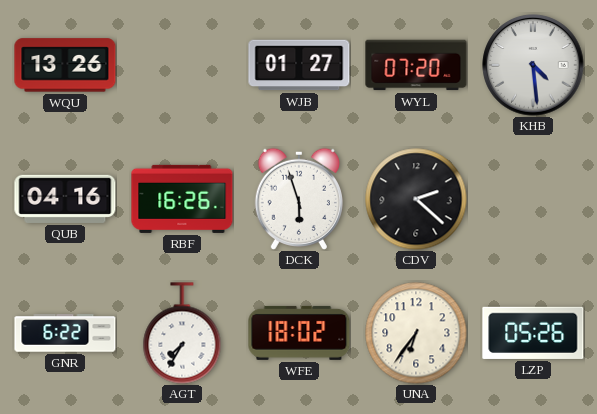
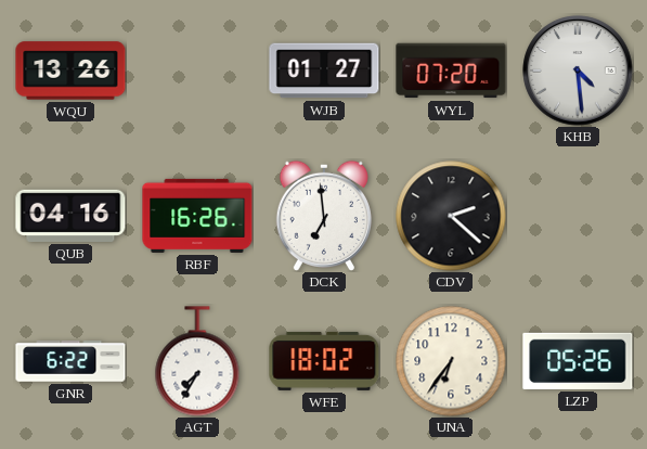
DCK: 5:57 -> 6:59 (324, 215)
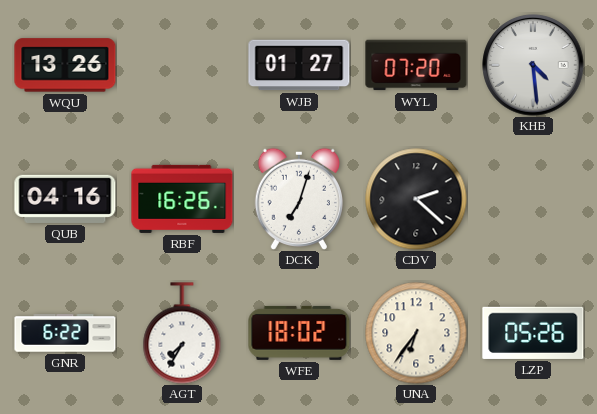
DCK: 6:59 -> 7:03 (299, 198)
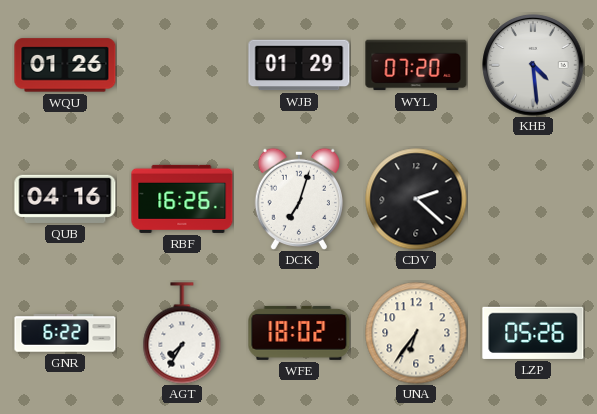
WQU: 13:26 -> 01:26 (65, 65)
WJB: 01:27 -> 01:29 (299, 65)
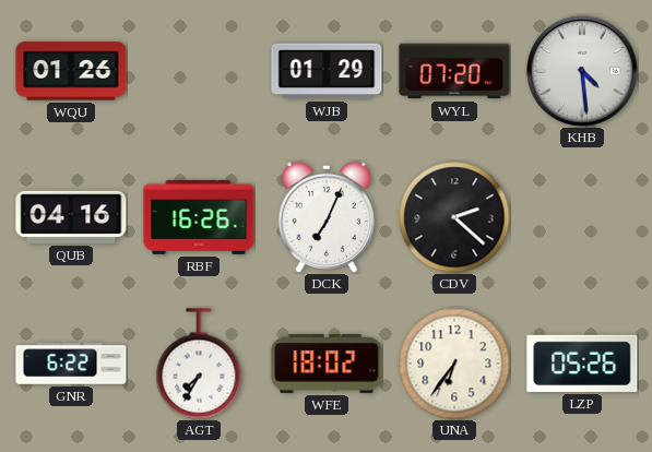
DCK: 7:03 -> 7:04 (327, 216)
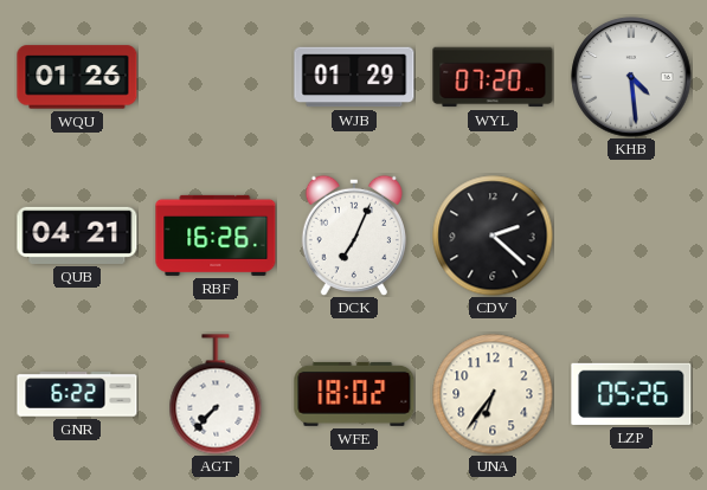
QUB: 04:16 -> 04:21 (77, 236)
AGT: 7:35 -> 7:37 (216, 394)
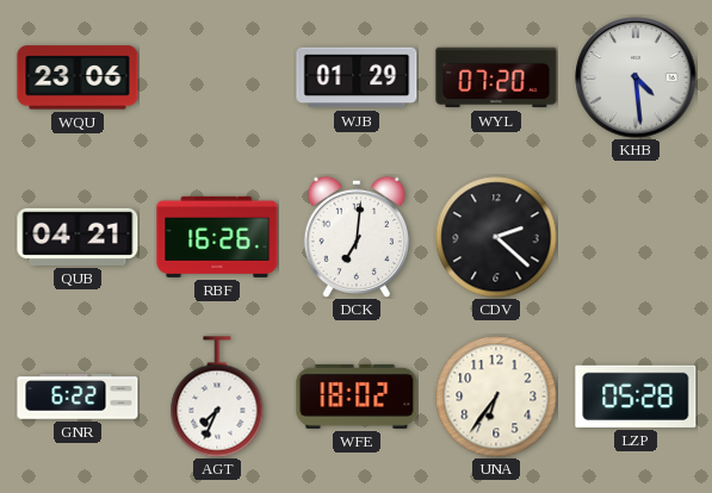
WQU: 01:26 -> 23:06 (78, 77)
DCK: 7:04 -> 7:01 (357, 236)
AGT: 7:37 -> 7:34 (217, 397)
LZP: 05:26 -> 05:28 (636, 397)
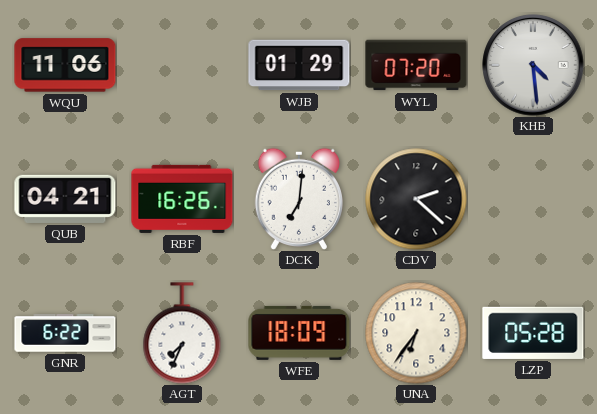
WQU: 23:06 -> 11:06 (65, 65)
WFE: 18:02 -> 18:09 (299, 333)
